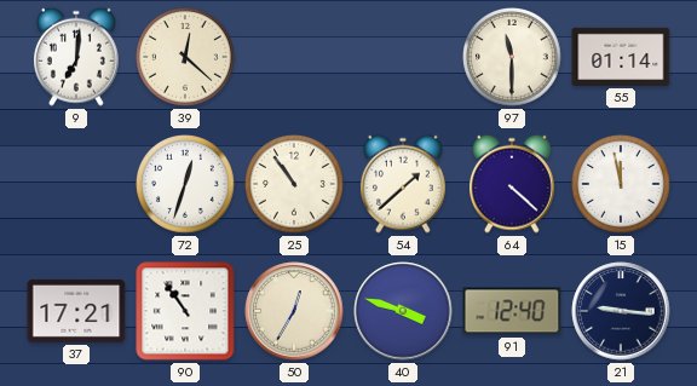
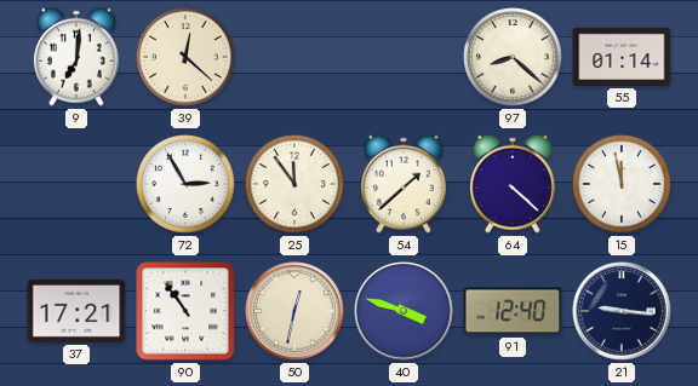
97: 11:30 -> 8:22 (514, 58)
72: 12:33 -> 2:55 (187, 185)
25: 10:54 -> 11:54 (296, 185)
50: 12:35 -> 12:32 (294, 311)
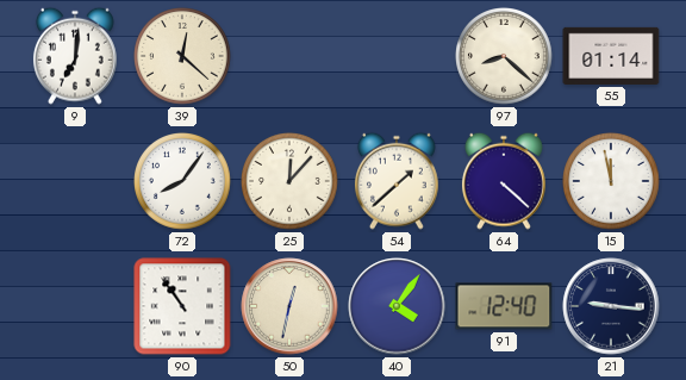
72: 2:55 -> 8:06 (183, 182)
25: 11:54 -> 12:07 (291, 182)
37: 17:21 -> none (76, 311)
40: 3:48 -> 4:06 (397, 306)
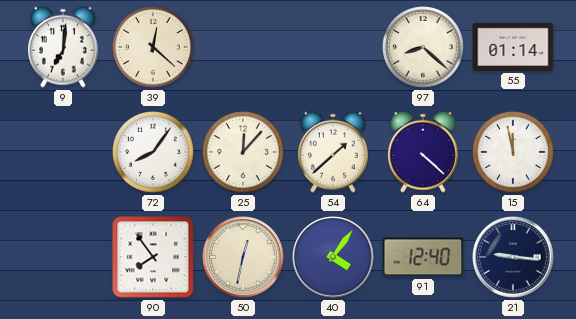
90: 10:54 -> 7:54 (153, 257)
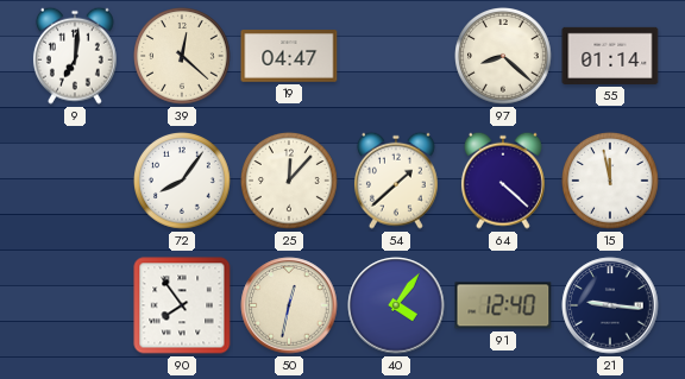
19: none -> 04:47 (289, 57)
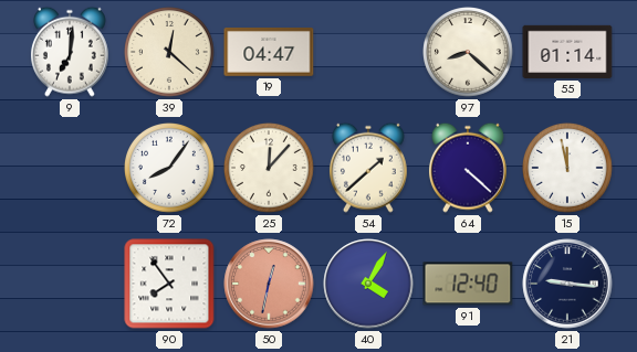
50 dial: cream -> salmon (269, 284)
40: 4:06 -> 4:05 (368, 284)
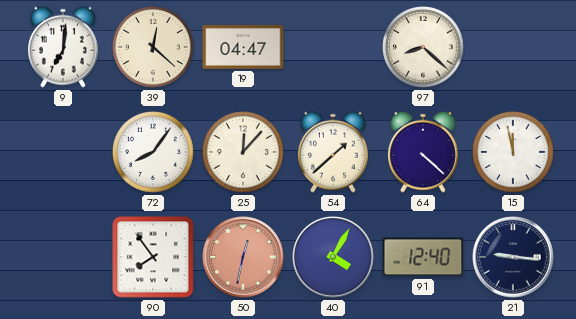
55: 01:14 -> none (567, 52)
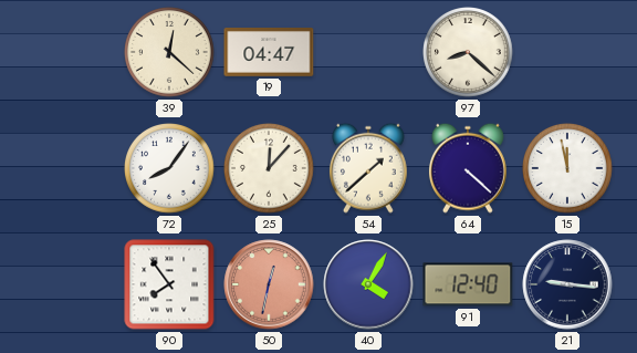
9: 7:01 -> none (63, 47)
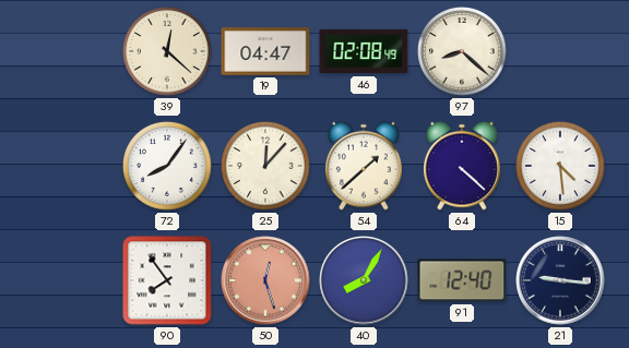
46: none -> 02:08 (364, 51)
15: 11:58 -> 4:29 (561, 167)
50: 12:32 -> 12:27 (265, 280)
40: 4:05 -> 8:05 (364, 280)
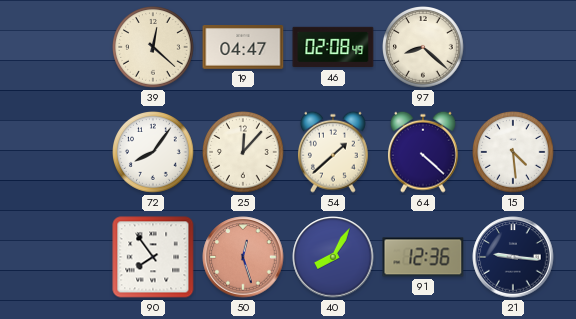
91: 12:40 -> 12:36 (423, 257)
